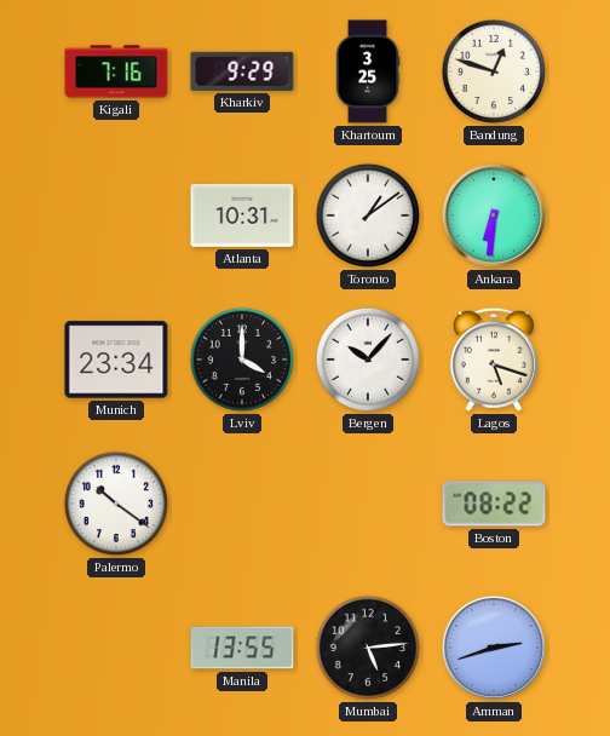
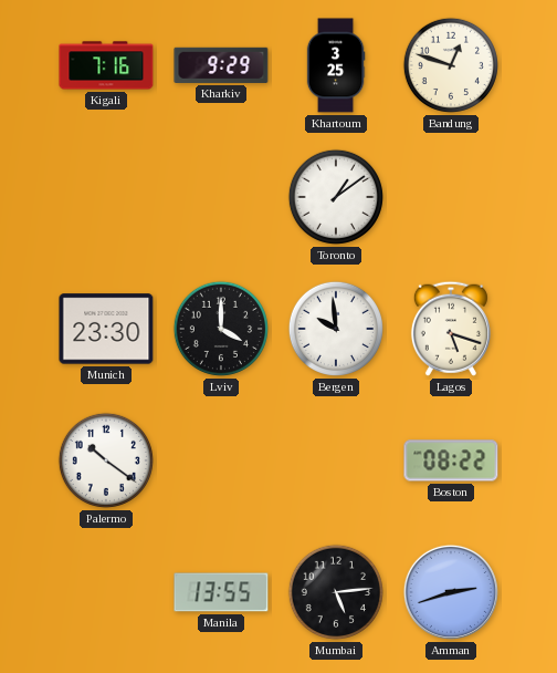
Atlanta: 10:31 -> none (242, 215)
Ankara: 6:31 -> none (494, 215)
Munich: 23:34 -> 23:30 (106, 329)
Bergen: 10:07 -> 9:59 (336, 329)
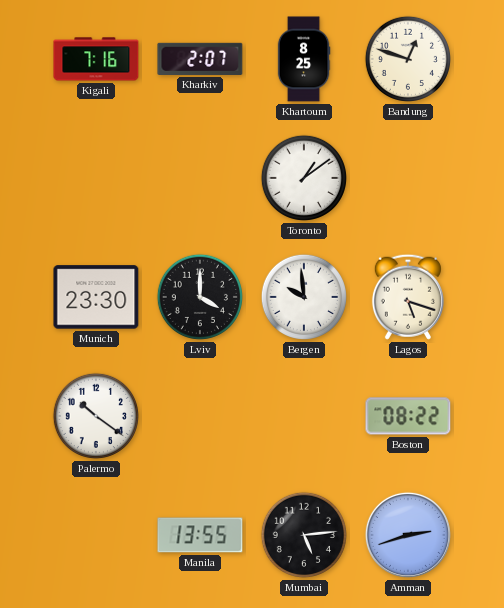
Kharkiv: 9:29 -> 2:07 (200, 59)
Khartoum: 3:25 -> 8:25 (304, 59)
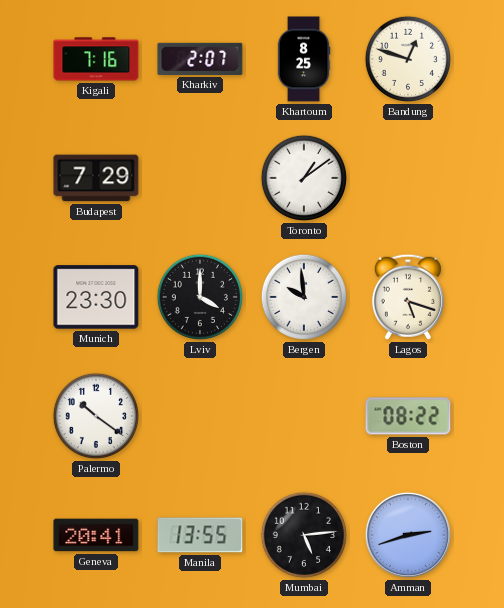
Budapest: none -> 7:29 (96, 178)
Geneva: none -> 20:41 (96, 535)
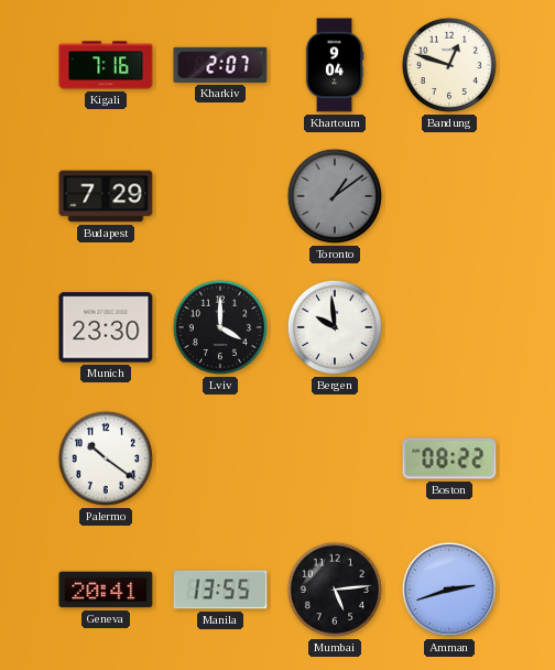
Khartoum: 8:25 -> 9:04 (335, 65)
Toronto dial: white -> grey (335, 196)
Lagos: 5:18 -> none (408, 297)
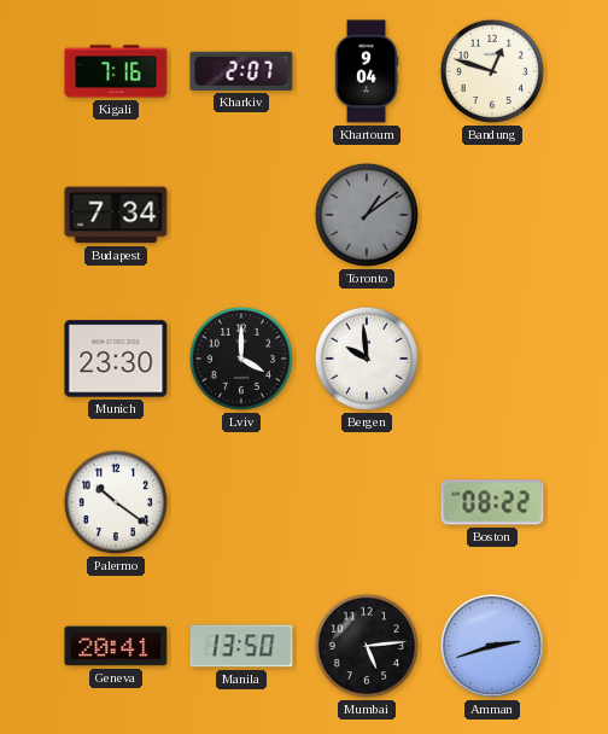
Budapest: 7:29 -> 7:34 (116, 215)
Manila: 13:55 -> 13:50 (241, 646)
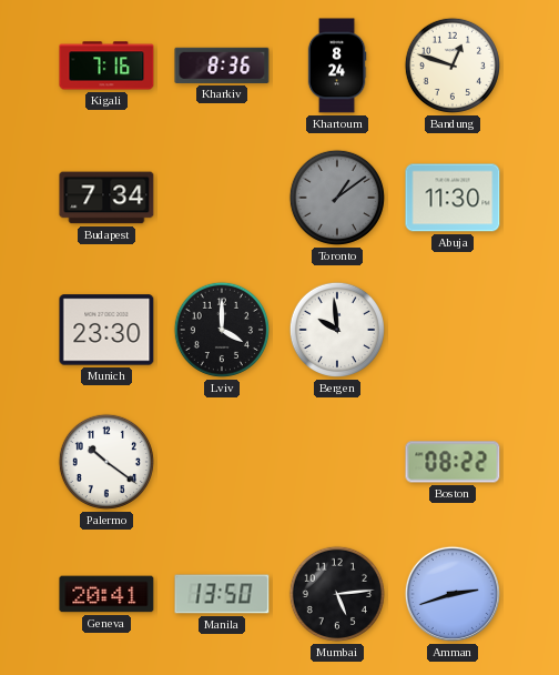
Kharkiv: 2:07 -> 8:36 (222, 66)
Khartoum: 9:04 -> 8:24 (337, 66)
Abuja: none -> 11:30 (453, 198)
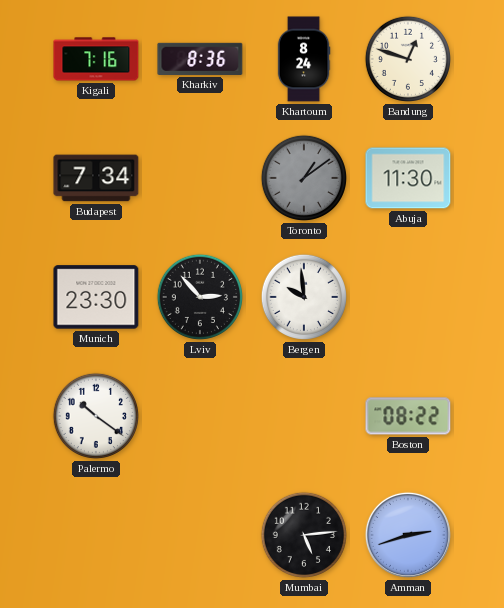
Lviv: 4:00 -> 2:53 (200, 297)
Geneva: 20:41 -> none (106, 594)
Manila: 13:50 -> none (222, 594)
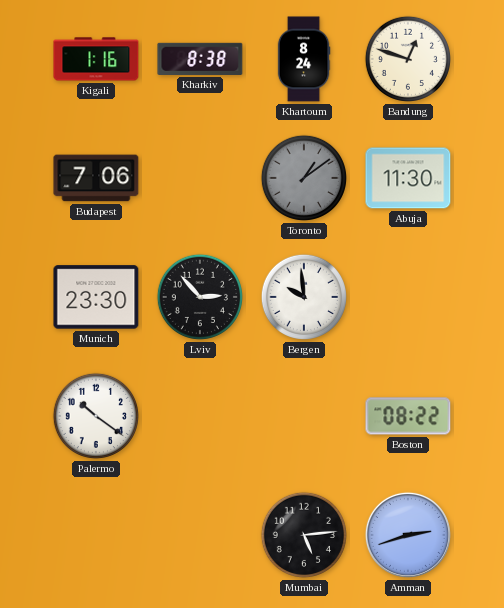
Kigali: 7:16 -> 1:16 (96, 59)
Kharkiv: 8:36 -> 8:38 (200, 59)
Budapest: 7:34 -> 7:06 (96, 178)
